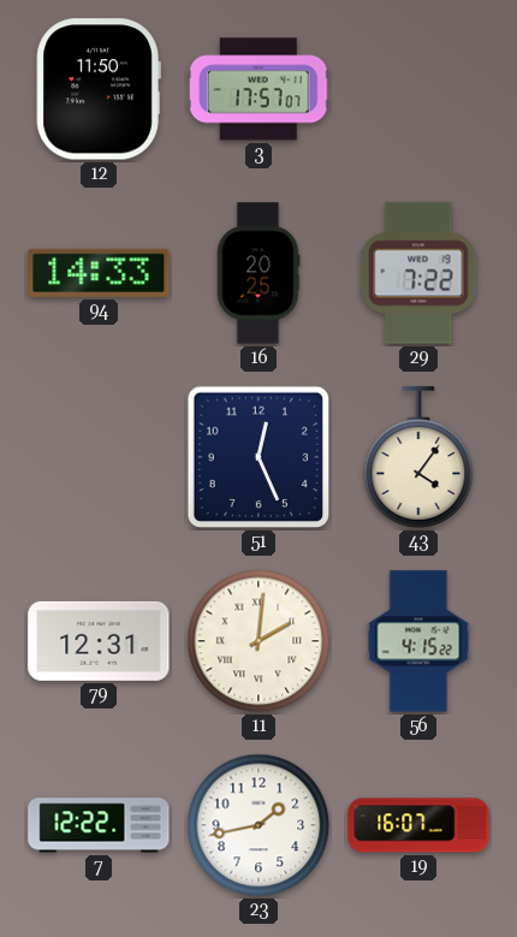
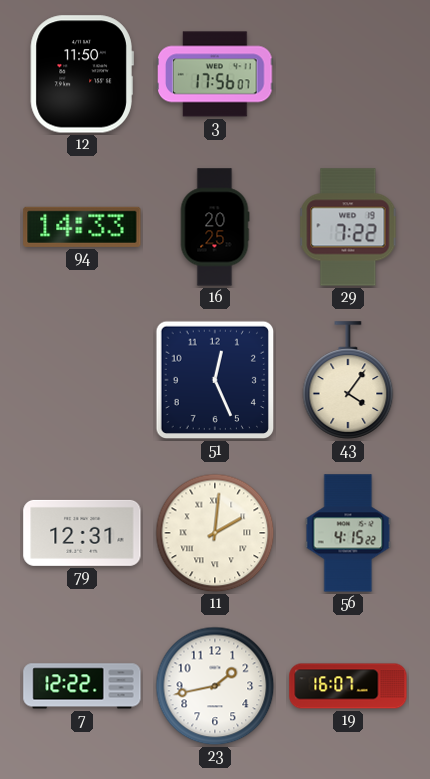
3: 17:57 -> 17:56 (216, 74)
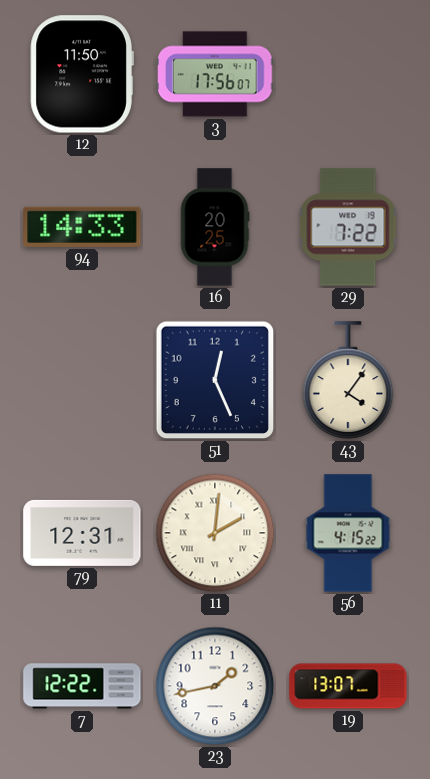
19: 16:07 -> 13:07 (348, 686)
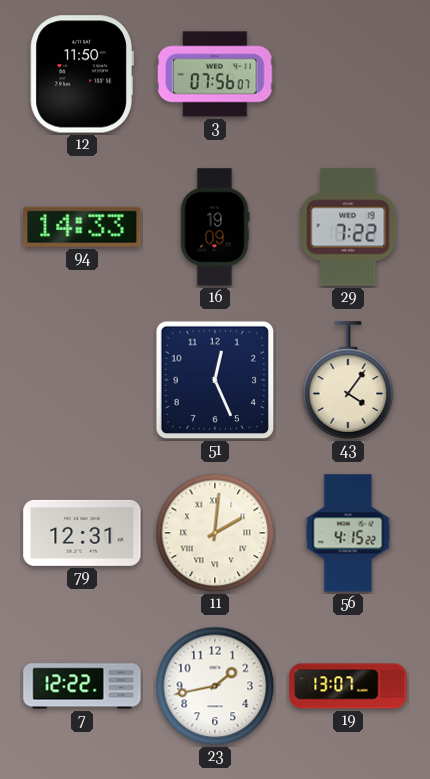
3: 17:56 -> 07:56 (216, 74)
16: 20:25 -> 19:09 (215, 227)
